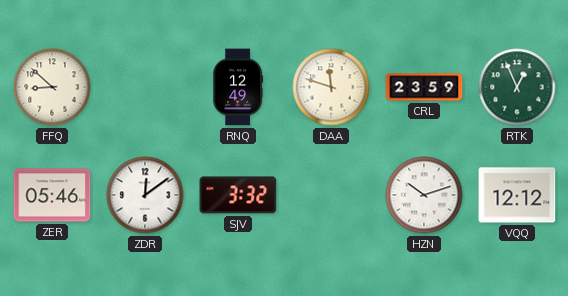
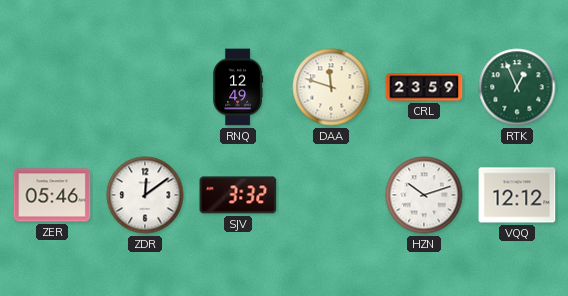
FFQ: 8:52 -> none (52, 87)
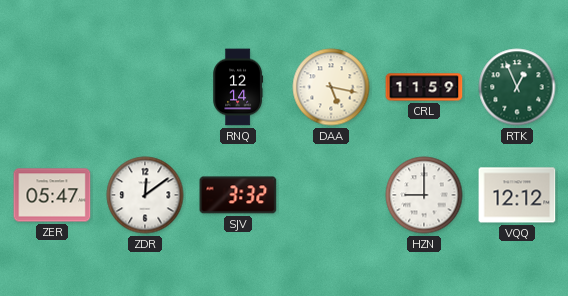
RNQ: 12:49 -> 12:14 (238, 87)
DAA: 11:48 -> 5:17 (331, 87)
CRL: 23:59 -> 11:59 (424, 87)
ZER: 05:46 -> 05:47 (52, 195)
HZN: 10:12 -> 9:00 (424, 195)
